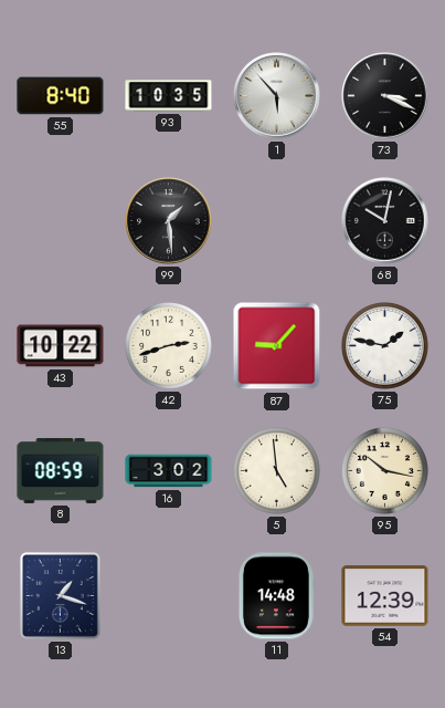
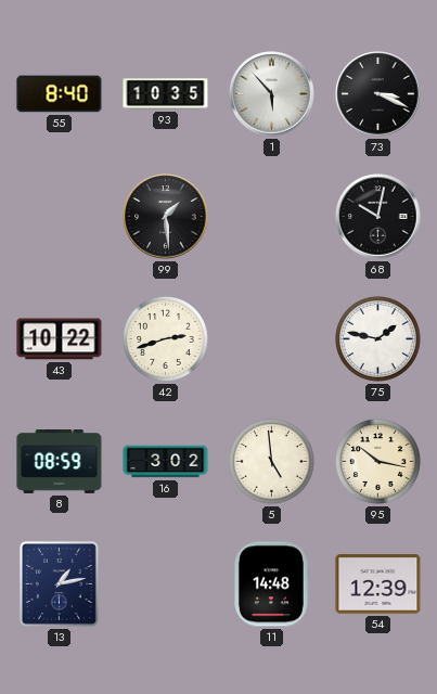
87: 9:07 -> none (277, 346)
13: 1:18 -> 1:13 (59, 583)
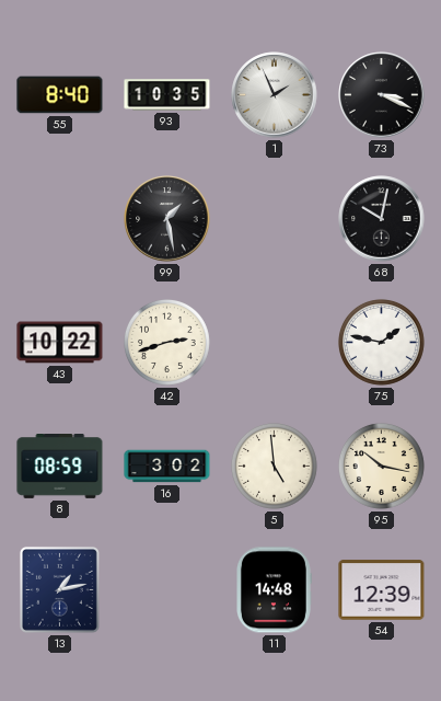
1: 5:53 -> 1:56 (275, 95)
99: 1:29 -> 1:28 (167, 219)
